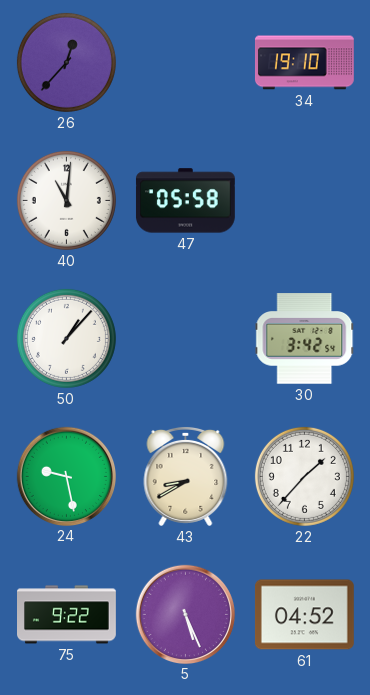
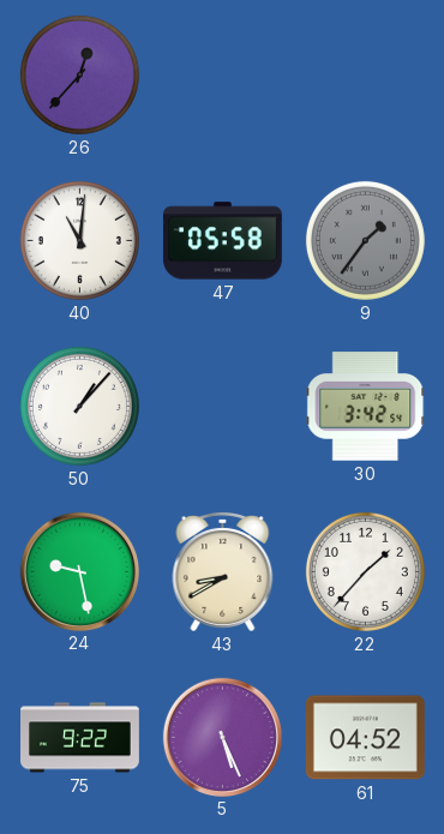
34: 19:10 -> none (304, 63)
9: none -> 1:36 (365, 240)
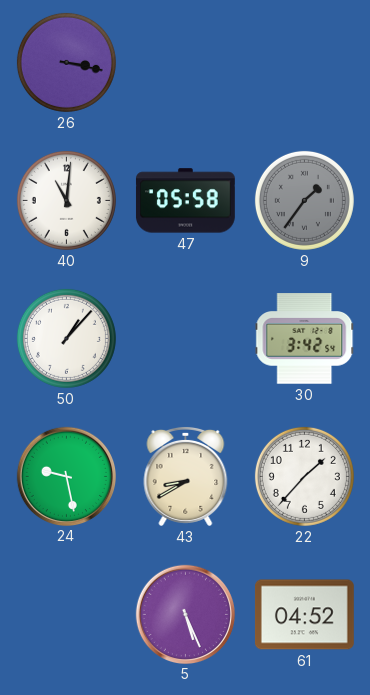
26: 12:37 -> 3:17 (66, 62)
75: 9:22 -> none (80, 738)
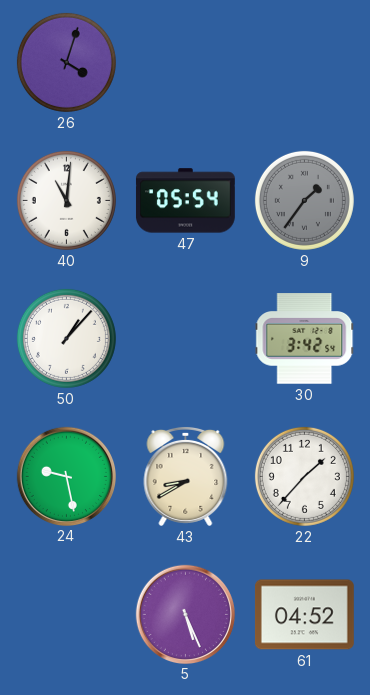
26: 3:17 -> 4:03 (66, 62)
47: 05:58 -> 05:54 (185, 201)
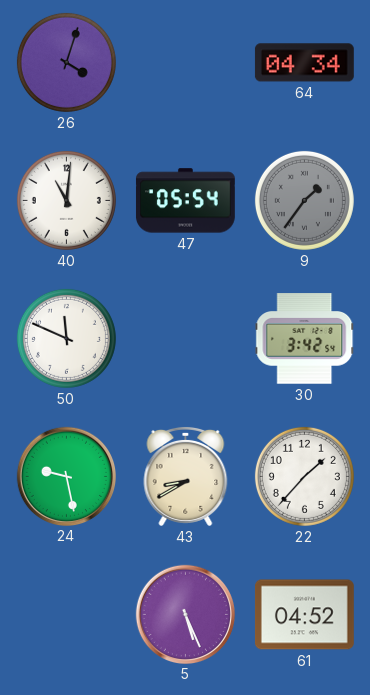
64: none -> 04:34 (304, 63)
50: 1:07 -> 11:49 (66, 338)
